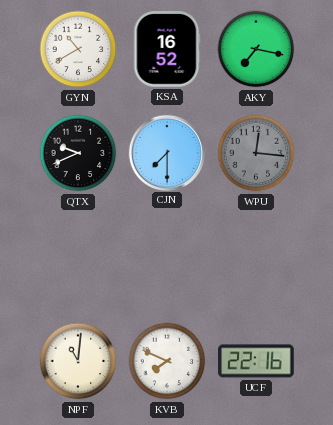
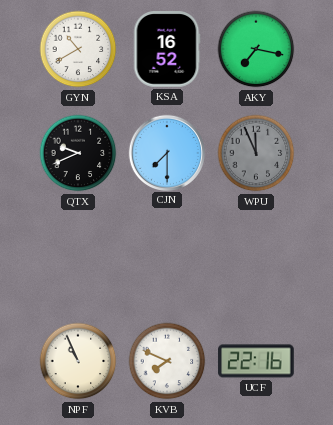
WPU: 12:16 -> 11:56 (256, 153)
NPF: 11:01 -> 10:56 (78, 361)
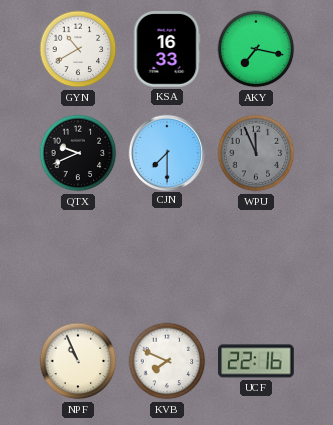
KSA: 16:52 -> 16:33 (167, 49)
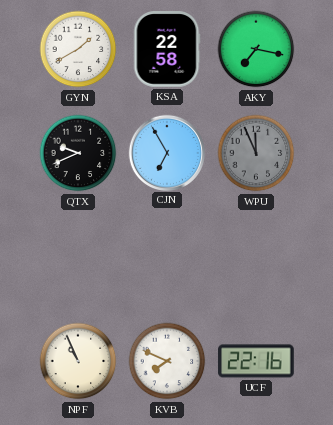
GYN: 10:40 -> 1:40 (78, 49)
KSA: 16:33 -> 22:58 (167, 49)
CJN: 7:30 -> 6:55 (166, 152)
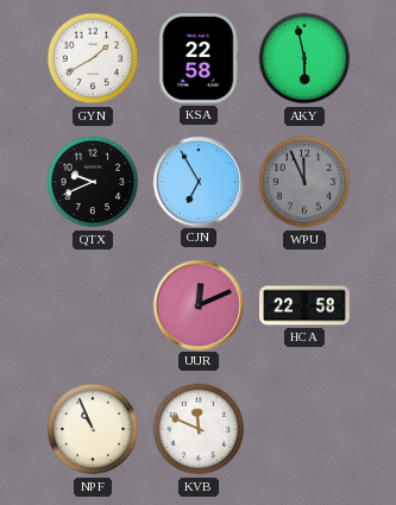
AKY: 7:17 -> 5:58 (304, 58)
UUR: none -> 12:11 (197, 304)
HCA: none -> 22:58 (304, 305)
KVB: 7:49 -> 11:49 (199, 429)
UCF: 22:16 -> none (256, 361)
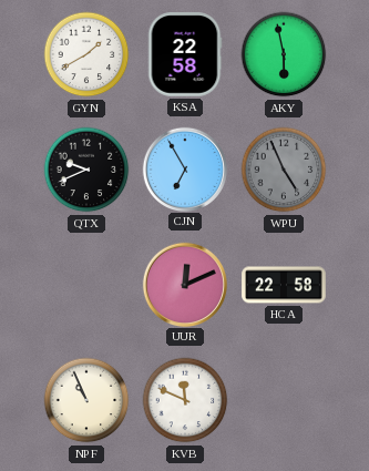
WPU: 11:56 -> 4:56 (284, 170)
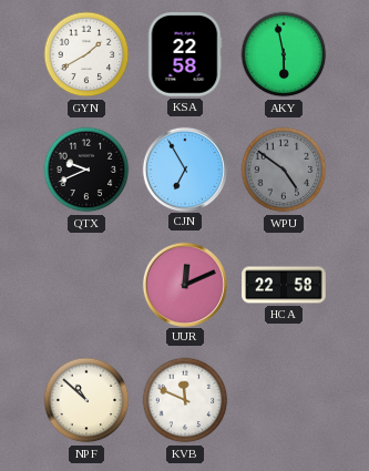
WPU: 4:56 -> 4:51 (284, 170)
NPF: 10:56 -> 10:52 (86, 400)
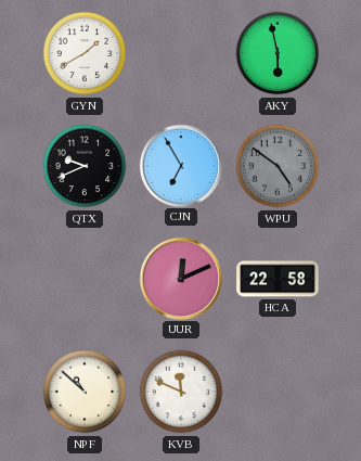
KSA: 22:58 -> none (185, 54)
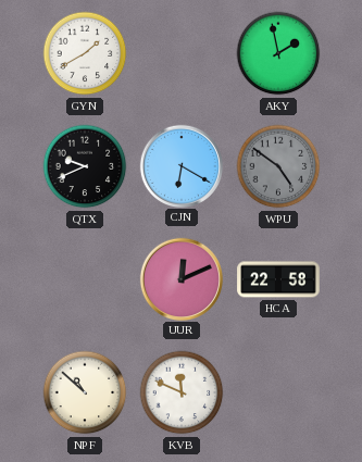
AKY: 5:58 -> 1:58 (278, 53)
CJN: 6:55 -> 6:20 (180, 165)
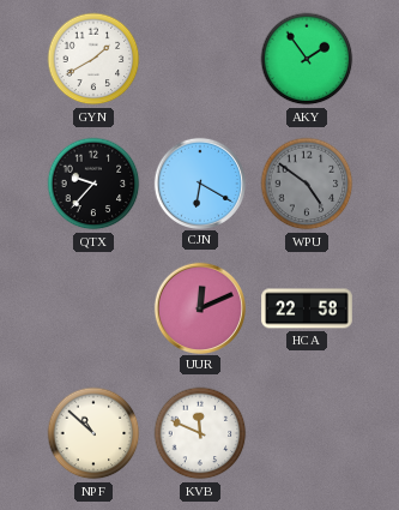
AKY: 1:58 -> 1:54 (307, 59)
QTX: 9:41 -> 9:37 (93, 184)
